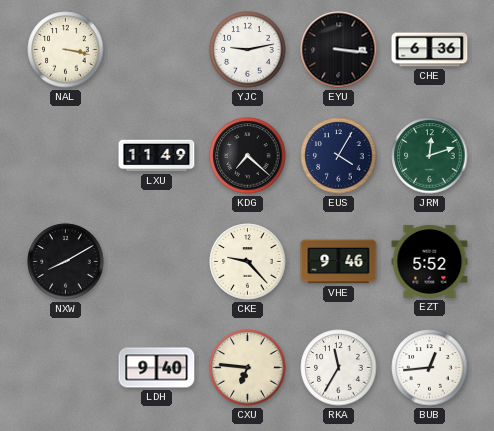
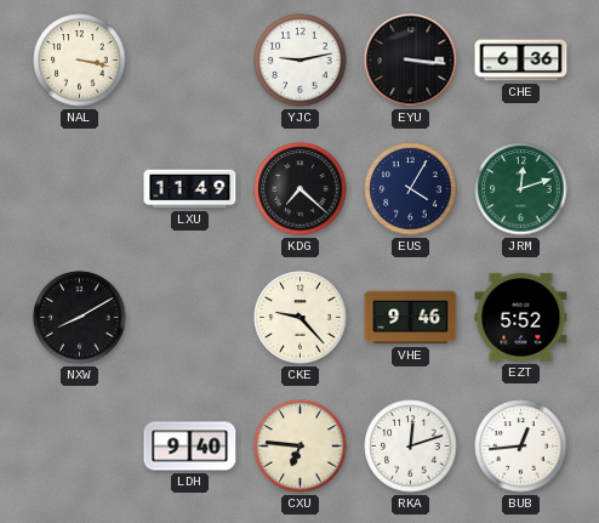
RKA: 11:35 -> 12:12 (411, 447)
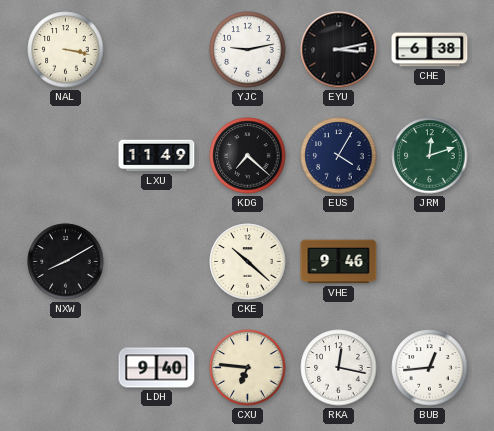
EYU: 3:16 -> 3:13 (339, 50)
CHE: 6:36 -> 6:38 (430, 50)
CKE: 9:23 -> 10:22 (248, 262)
EZT: 5:52 -> none (521, 317)
RKA: 12:12 -> 12:17 (339, 368)
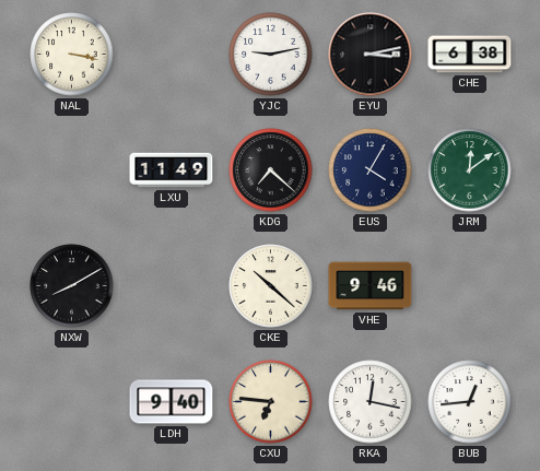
JRM: 12:12 -> 12:09 (470, 170)
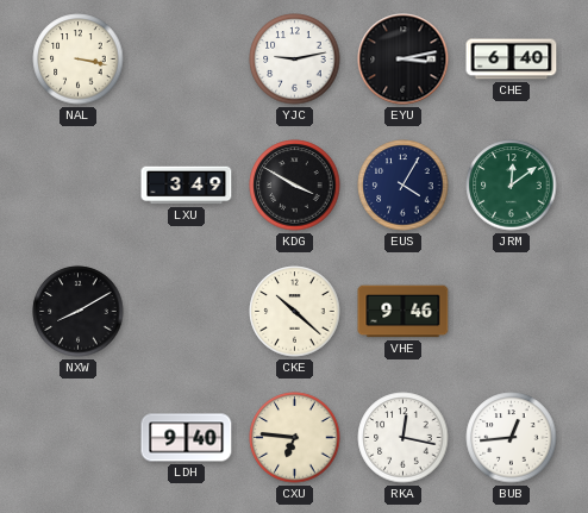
CHE: 6:38 -> 6:40 (512, 60)
LXU: 11:49 -> 3:49 (187, 186)
KDG: 7:22 -> 3:50 (295, 186)
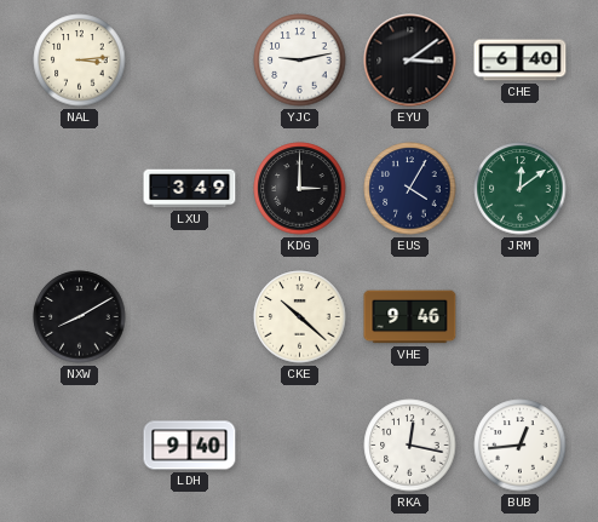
NAL: 3:17 -> 3:14 (80, 61)
EYU: 3:13 -> 3:09 (410, 61)
KDG: 3:50 -> 3:00 (300, 189)
CXU: 6:46 -> none (295, 438)
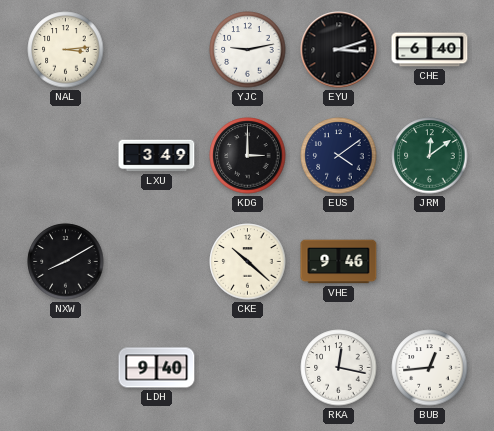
EYU: 3:09 -> 3:12 (339, 50)
EUS: 4:05 -> 4:09 (339, 156)
